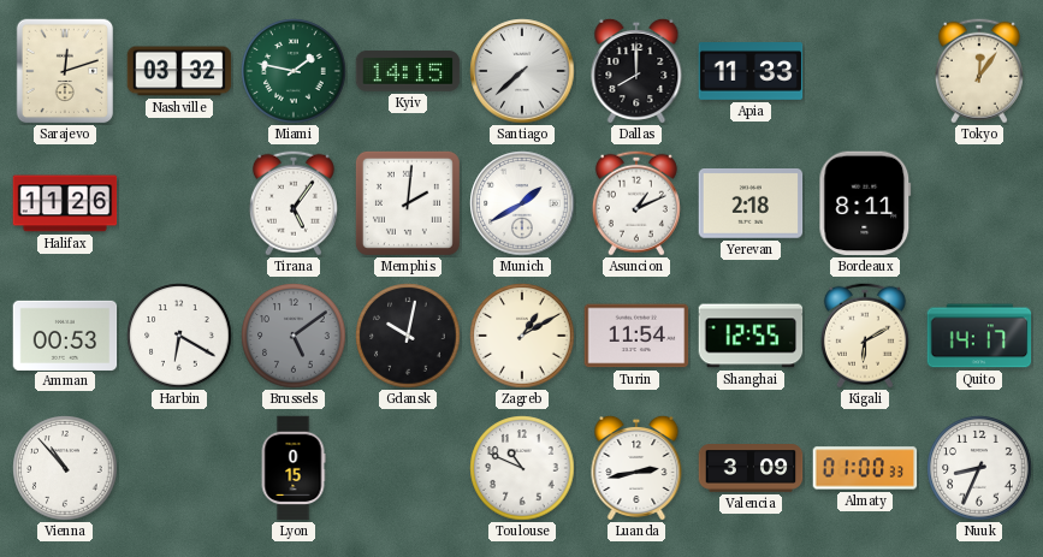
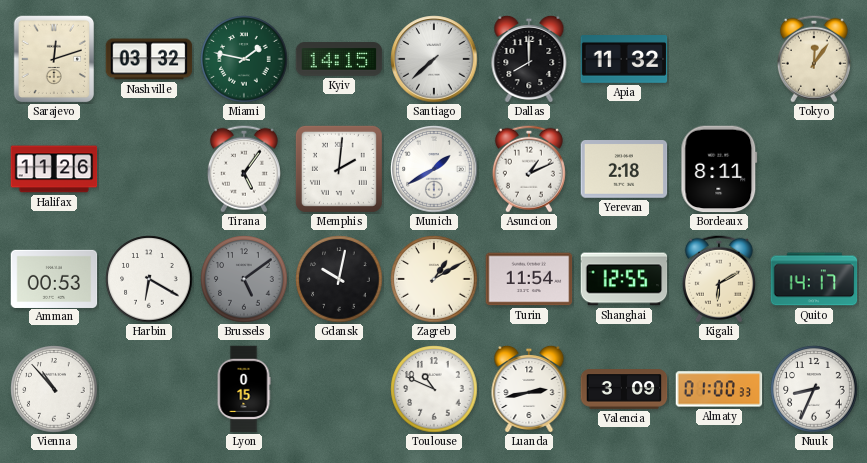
Apia: 11:33 -> 11:32 (624, 60)
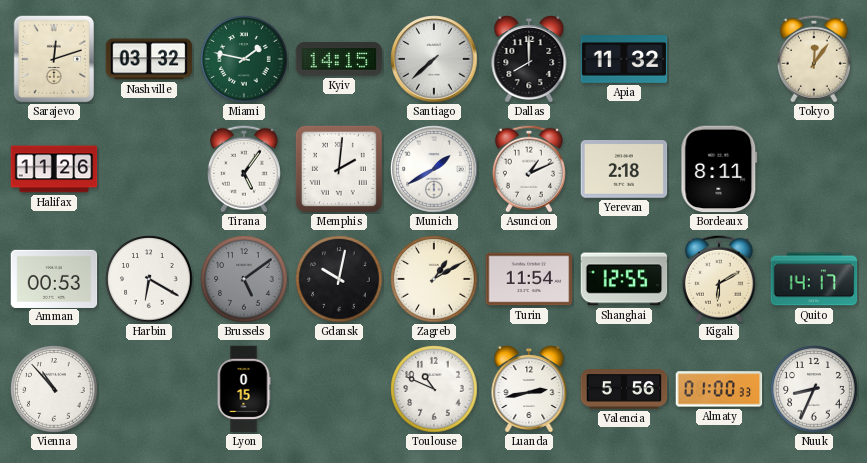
Valencia: 3:09 -> 5:56 (624, 389)
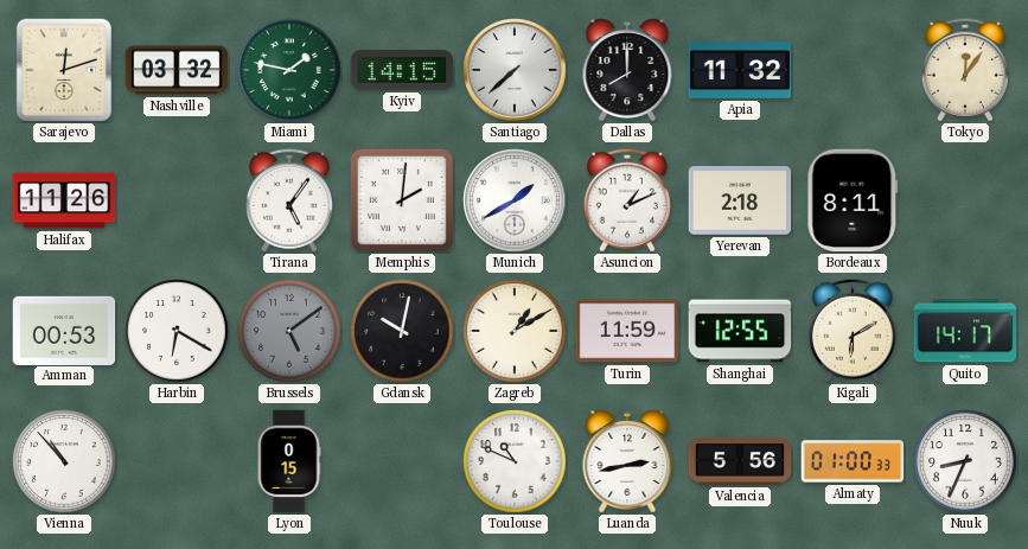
Turin: 11:54 -> 11:59 (627, 331)
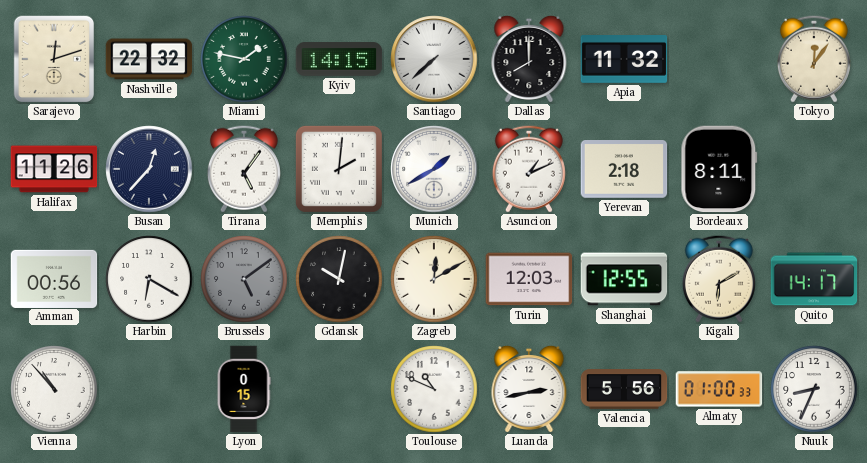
Nashville: 03:32 -> 22:32 (149, 59)
Busan: none -> 12:37 (149, 169)
Amman: 00:53 -> 00:56 (54, 278)
Zagreb: 1:10 -> 12:10 (434, 279)
Turin: 11:59 -> 12:03 (529, 279)
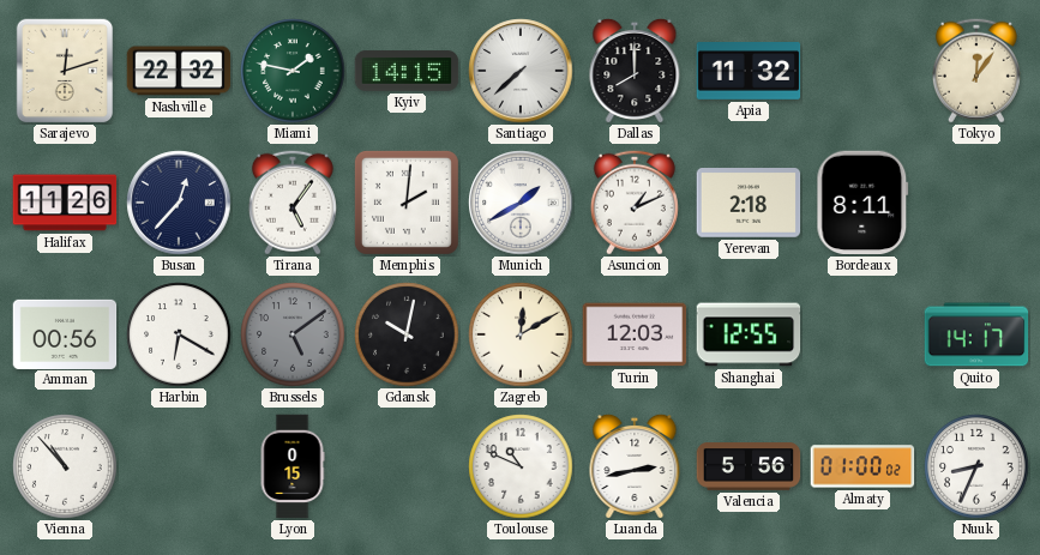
Kigali: 6:10 -> none (719, 279)
Almaty: 01:00:33 -> 01:00:02 (862, 466)
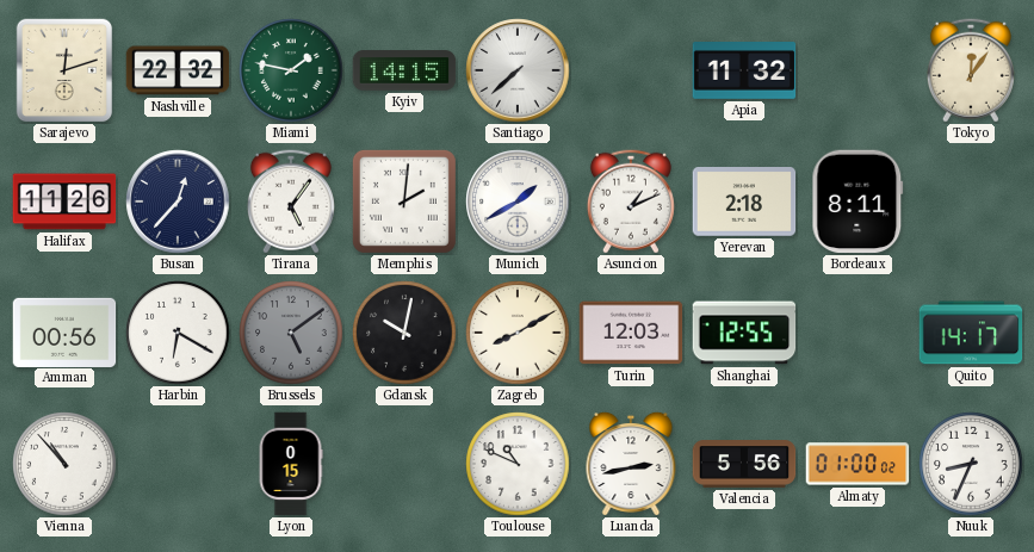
Dallas: 8:00 -> none (635, 70)
Zagreb: 12:10 -> 8:10 (518, 333)
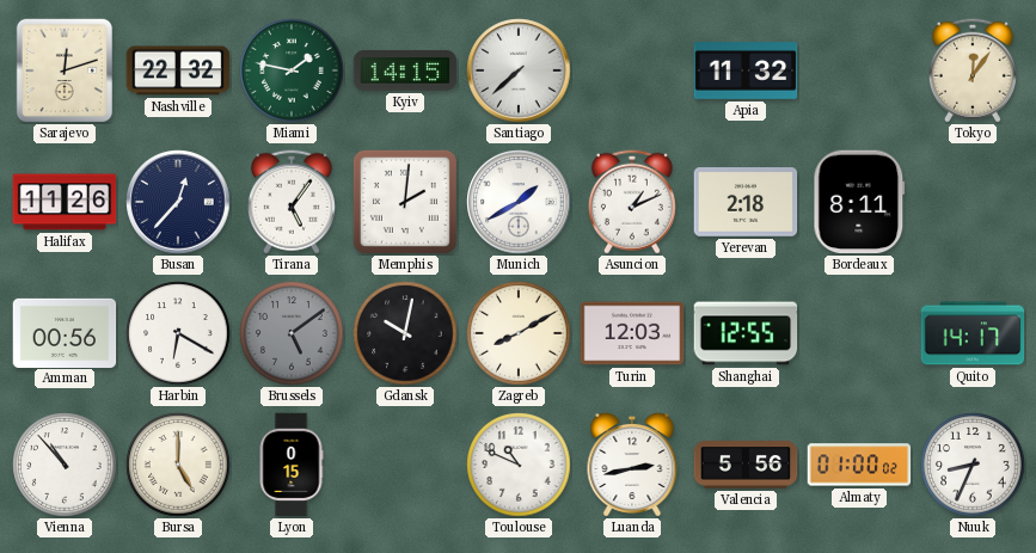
Bursa: none -> 5:00 (178, 465)
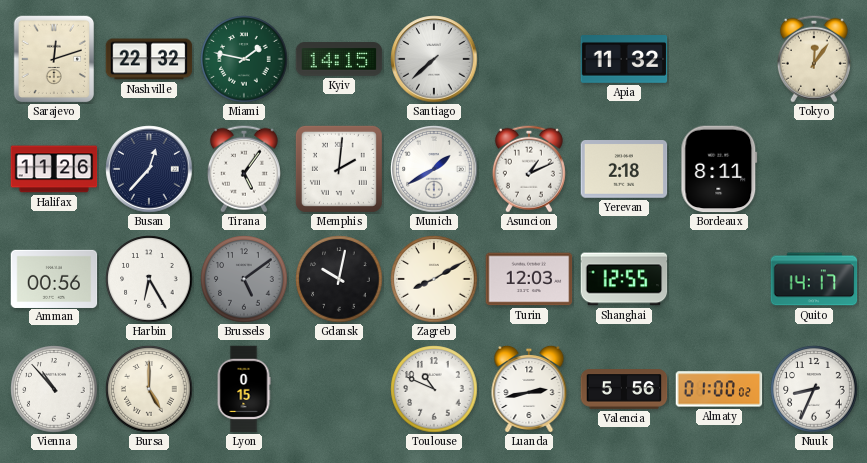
Harbin: 6:20 -> 6:25 (149, 279)
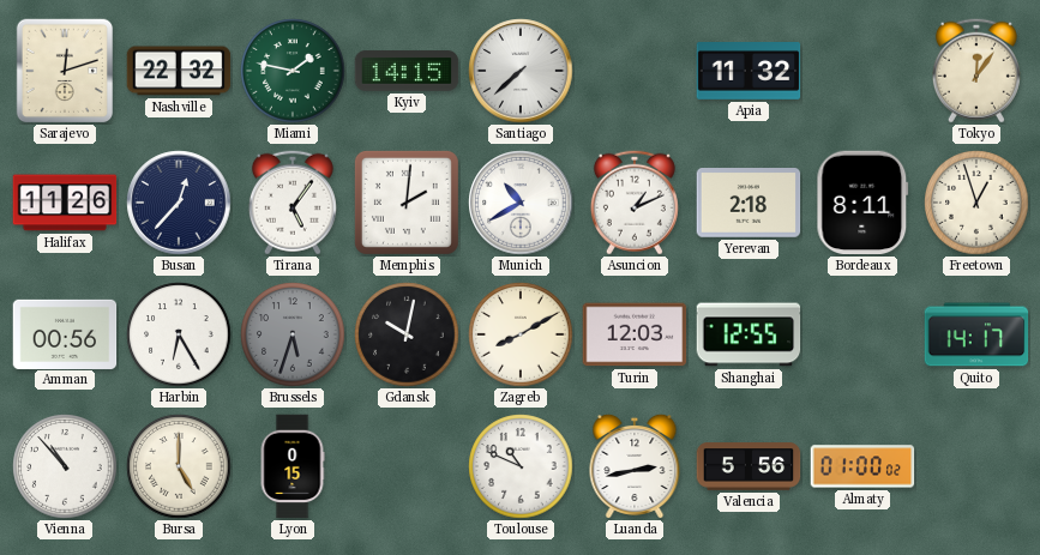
Munich: 1:40 -> 10:40 (521, 203)
Freetown: none -> 12:57 (976, 203)
Brussels: 5:09 -> 5:33 (293, 334)
Nuuk: 8:34 -> none (814, 389)
